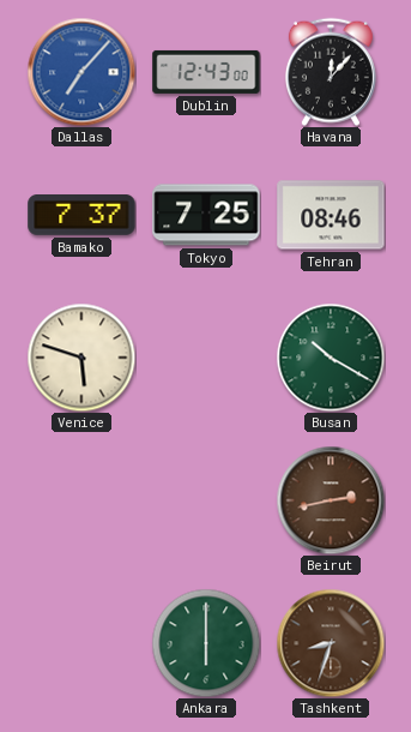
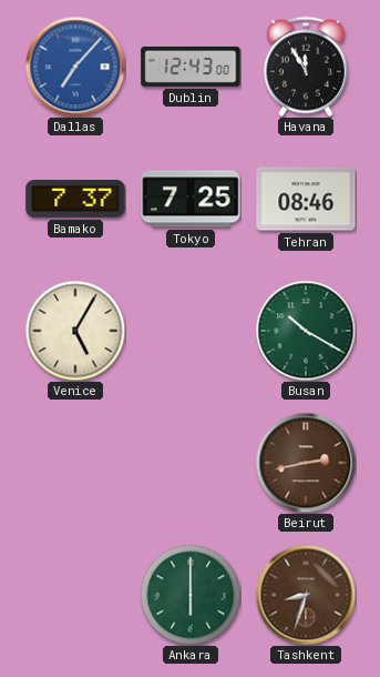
Havana: 12:07 -> 11:55 (306, 67)
Venice: 5:48 -> 5:05 (75, 331)
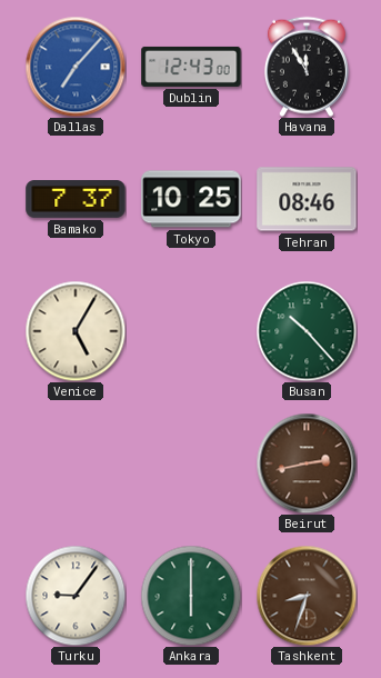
Tokyo: 7:25 -> 10:25 (191, 199)
Busan: 10:20 -> 10:23 (307, 331)
Turku: none -> 9:06 (76, 596)
